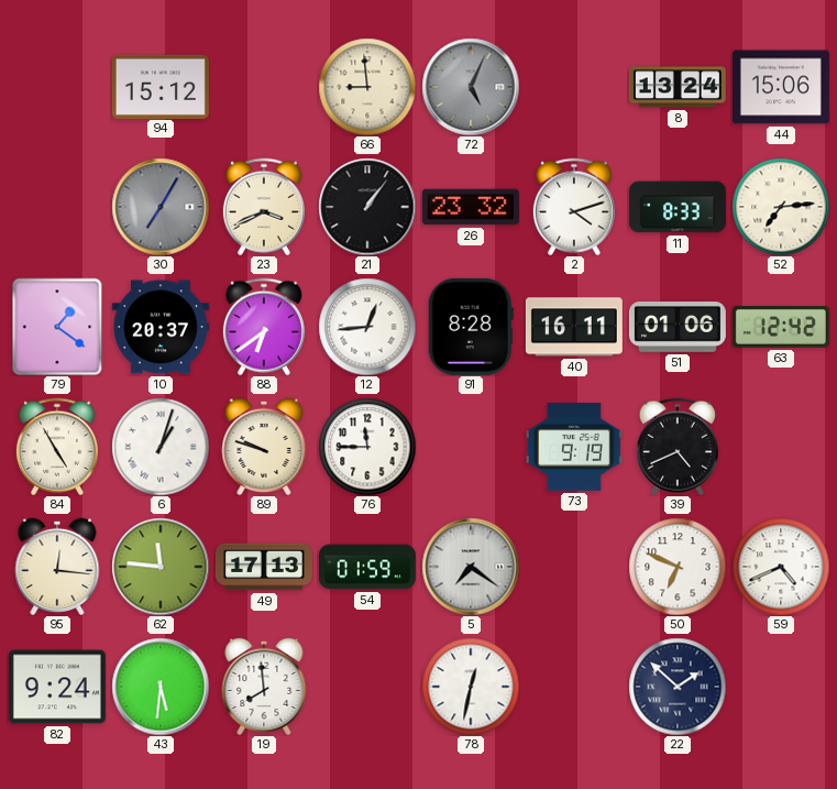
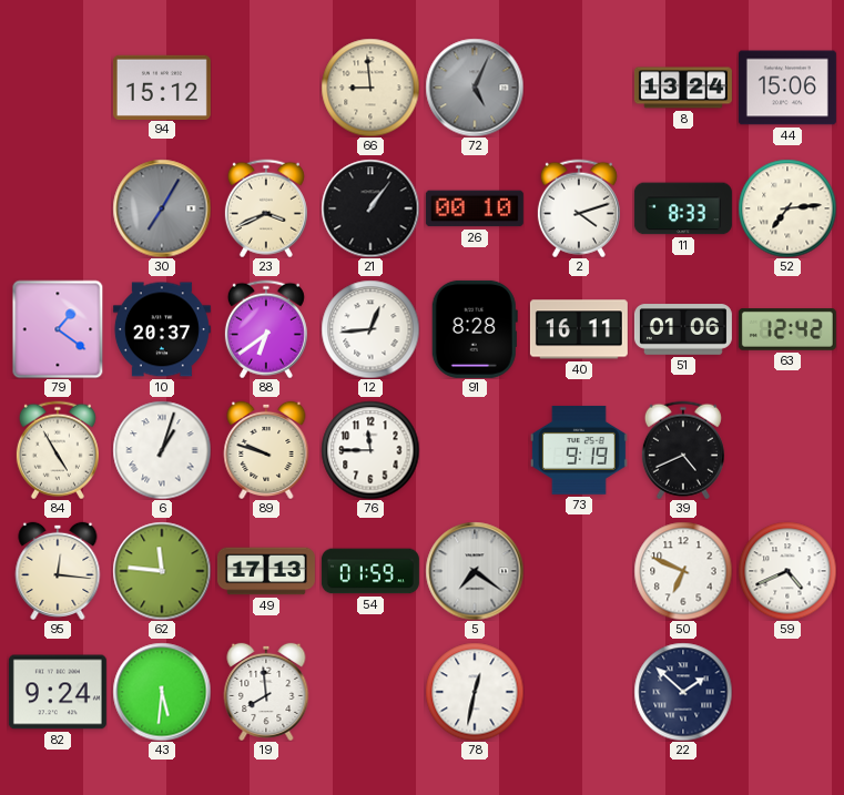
26: 23:32 -> 00:10 (475, 208)
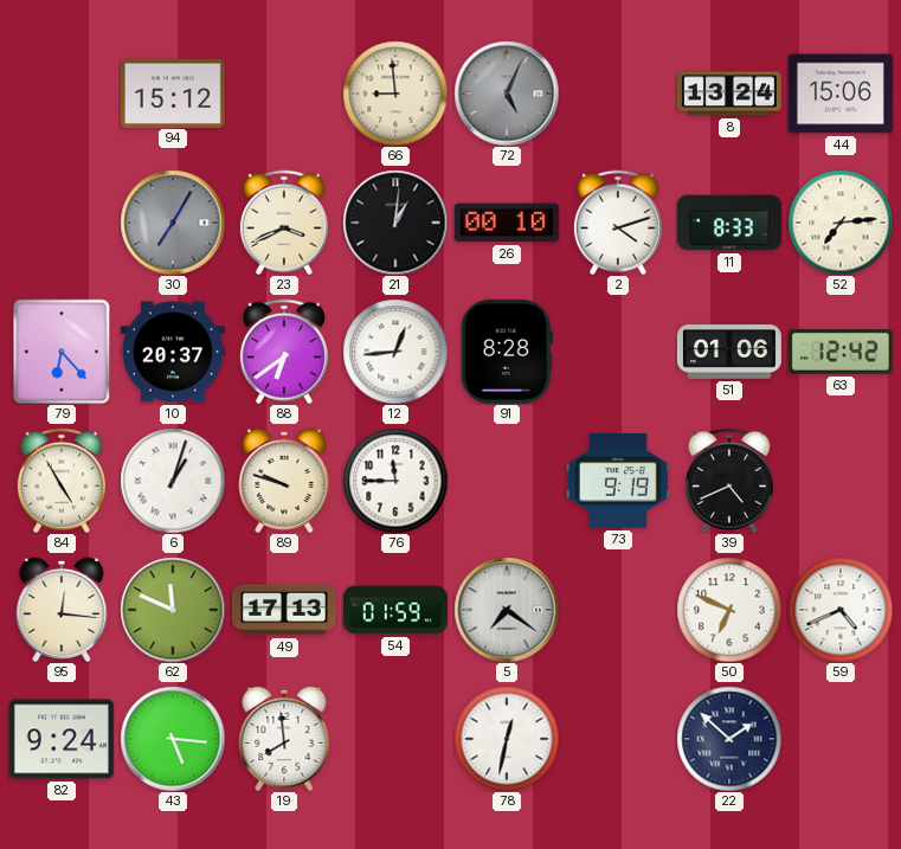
21: 1:06 -> 1:01 (395, 223)
79: 1:21 -> 6:23 (62, 352)
40: 16:11 -> none (579, 329)
62: 11:46 -> 11:49 (173, 610)
43: 5:31 -> 5:16 (173, 739)
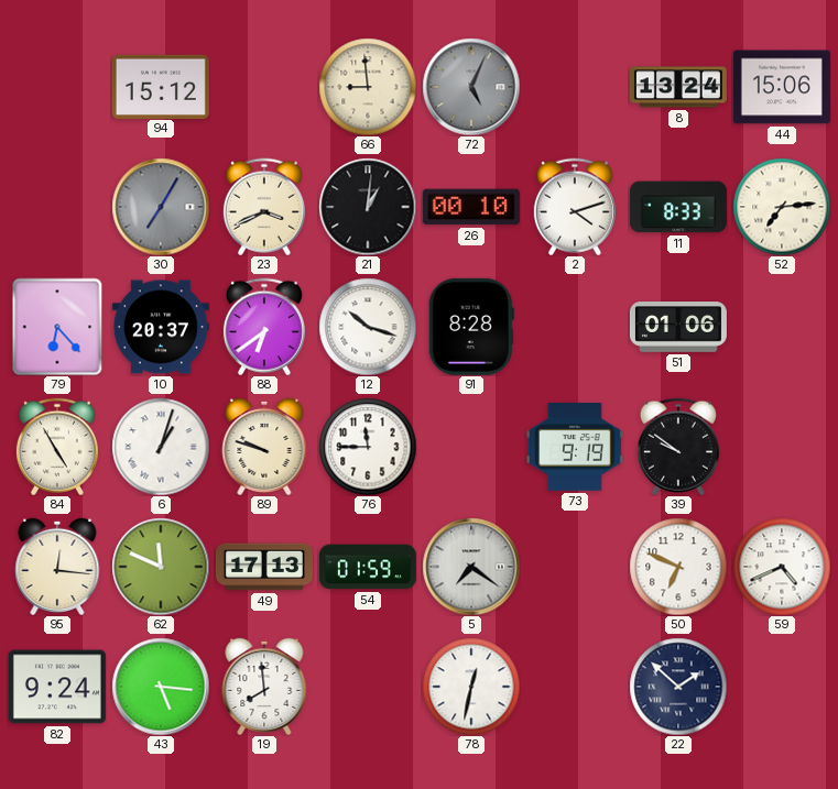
12: 12:44 -> 10:18 (368, 327)
63: 12:42 -> none (841, 353)
39: 4:41 -> 9:51 (678, 447)
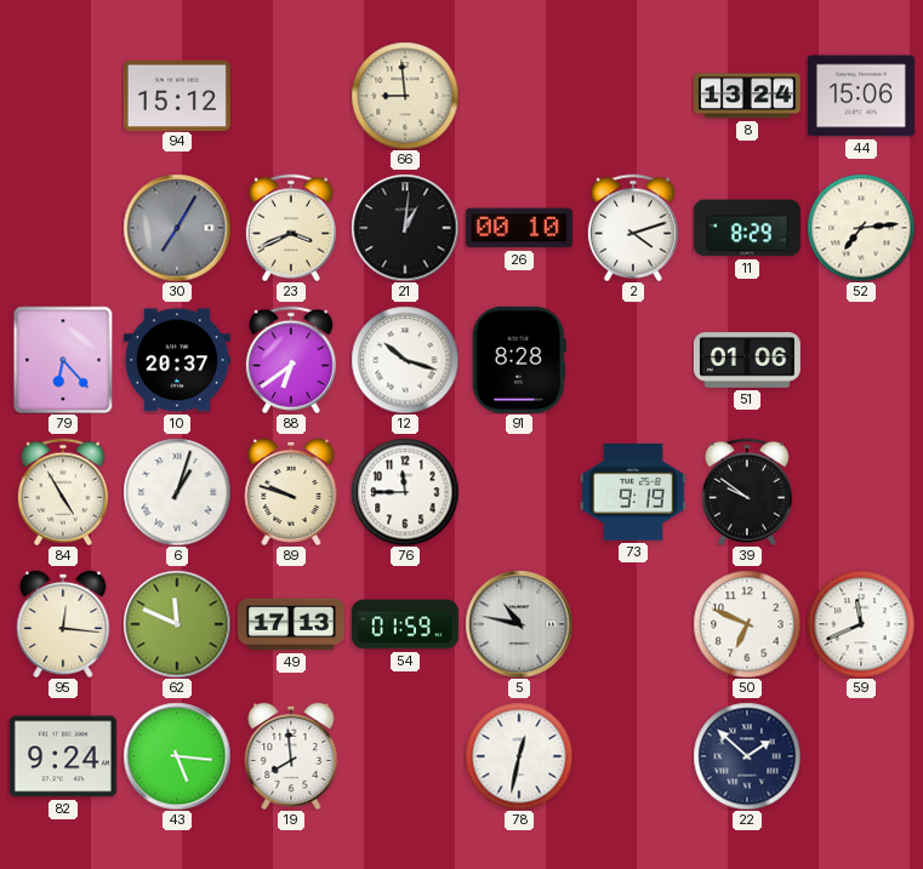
72: 5:04 -> none (471, 87)
11: 8:33 -> 8:29 (747, 228)
5: 7:21 -> 10:47 (519, 624)
59: 4:41 -> 11:41 (861, 624)
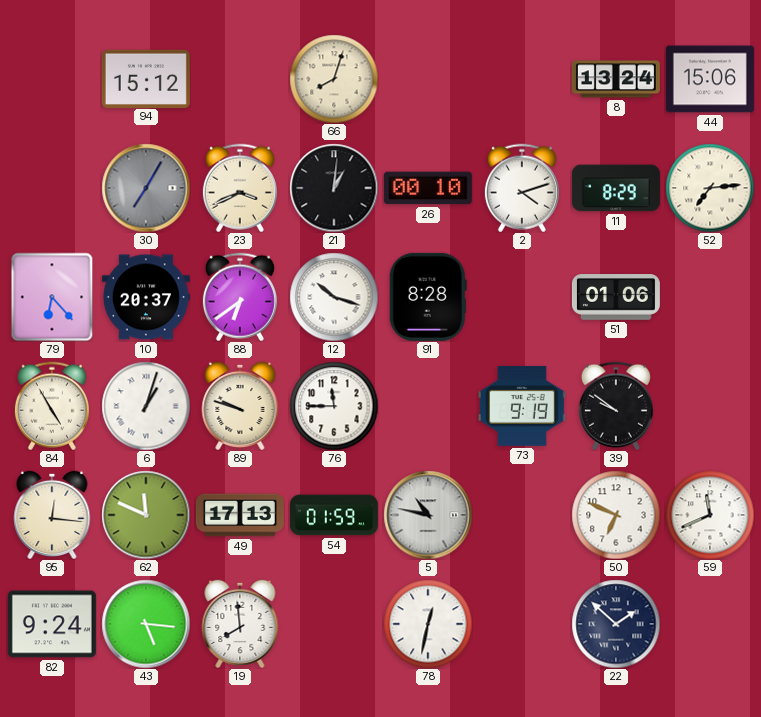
66: 8:59 -> 8:03 (334, 79)
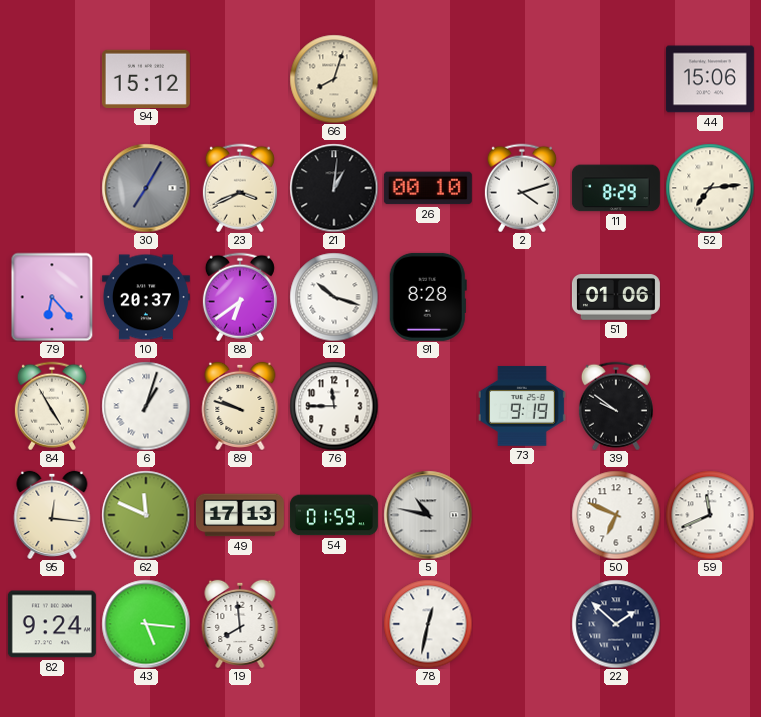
8: 13:24 -> none (616, 79)
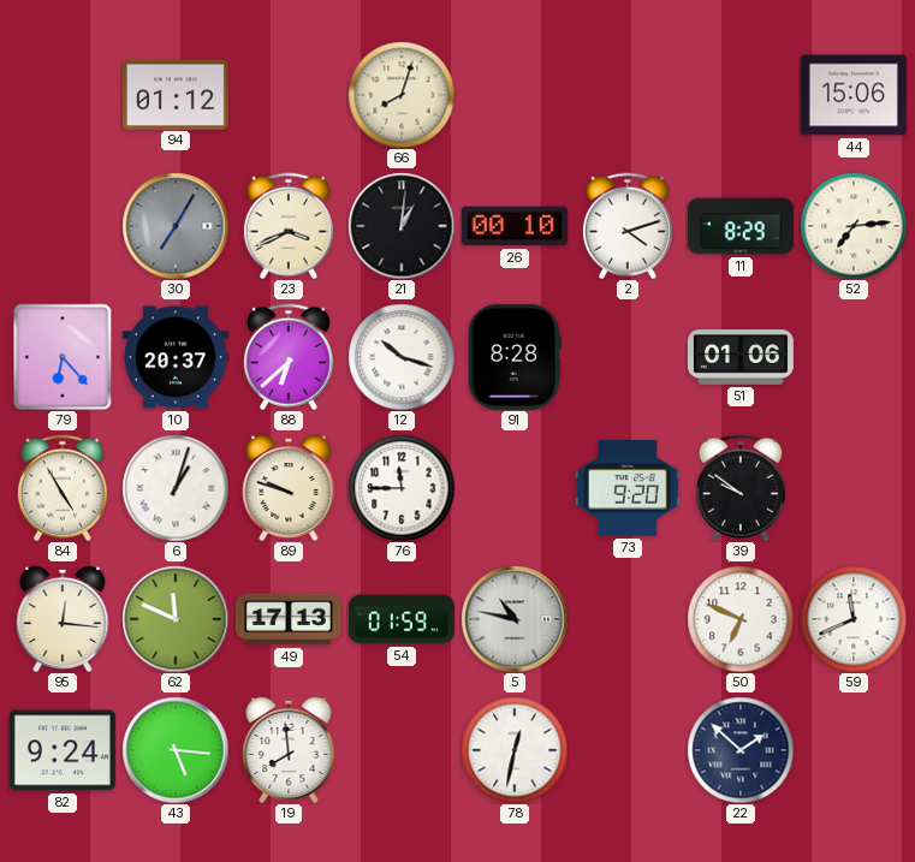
94: 15:12 -> 01:12 (176, 94)
88: 6:39 -> 6:38 (289, 357)
73: 9:19 -> 9:20 (628, 488)
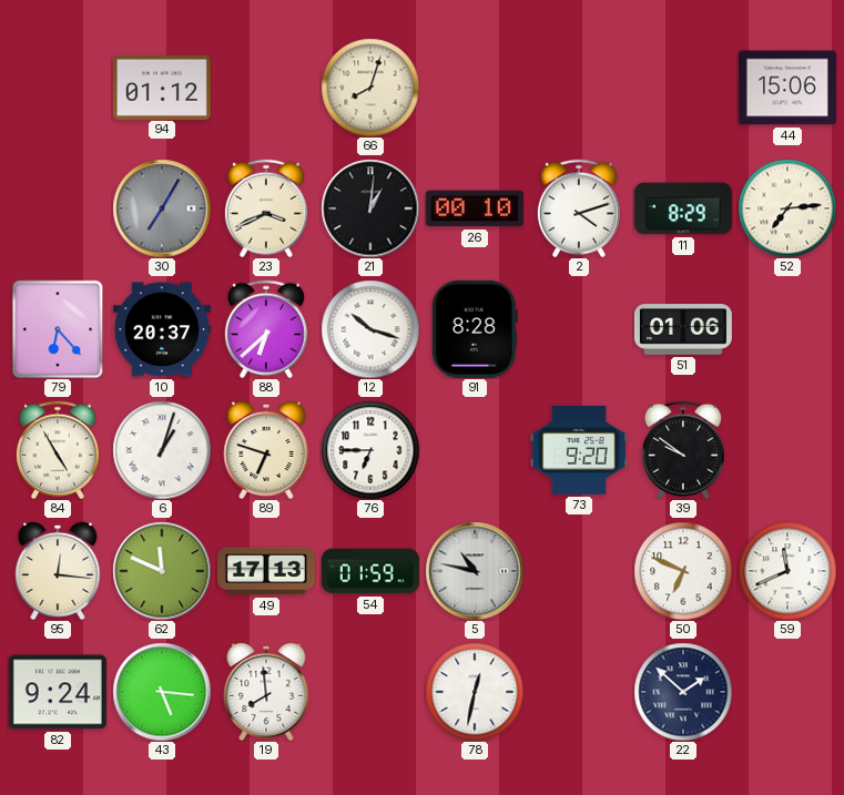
89: 9:48 -> 6:48 (266, 450)
76: 11:45 -> 6:45 (370, 450)
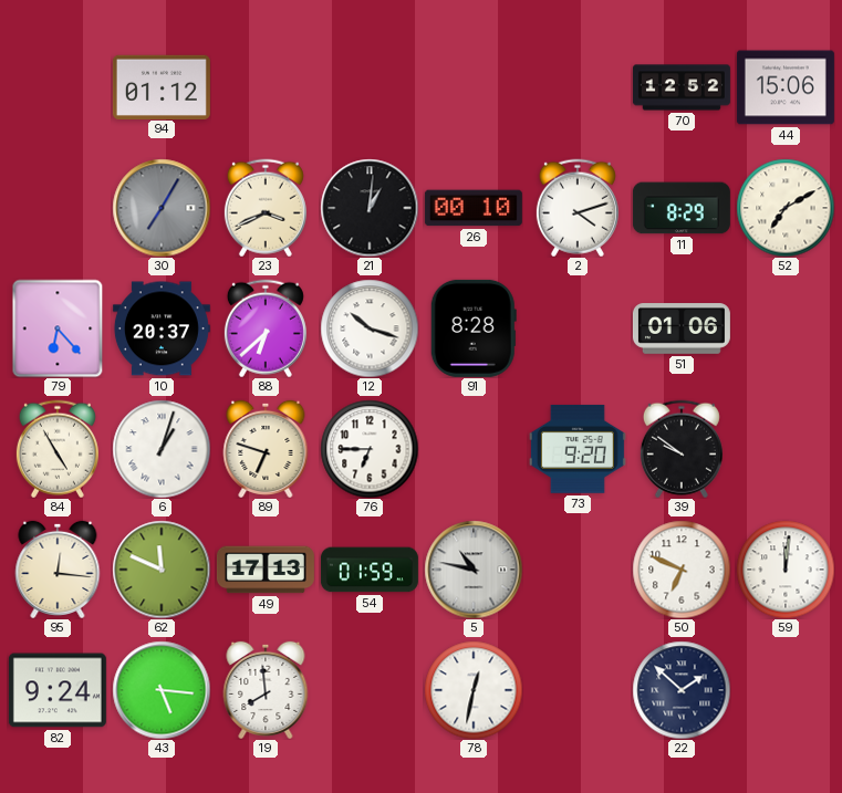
66: 8:03 -> none (370, 88)
70: none -> 12:52 (682, 87)
52: 7:14 -> 7:10 (786, 208)
59: 11:41 -> 12:01 (786, 570)
